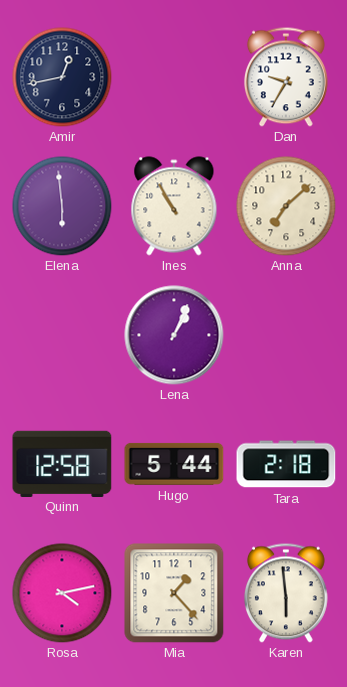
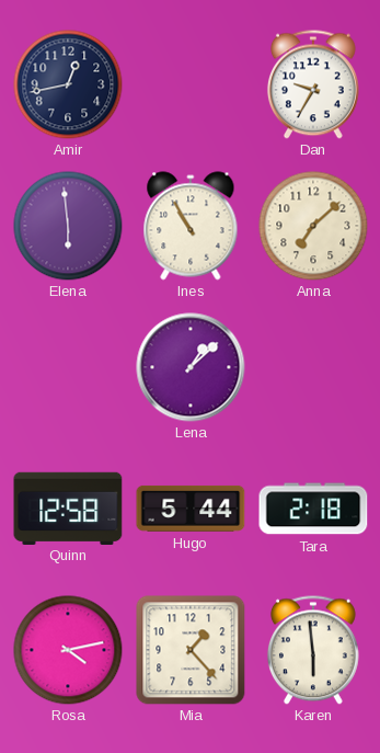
Lena: 1:04 -> 1:08 (191, 367)
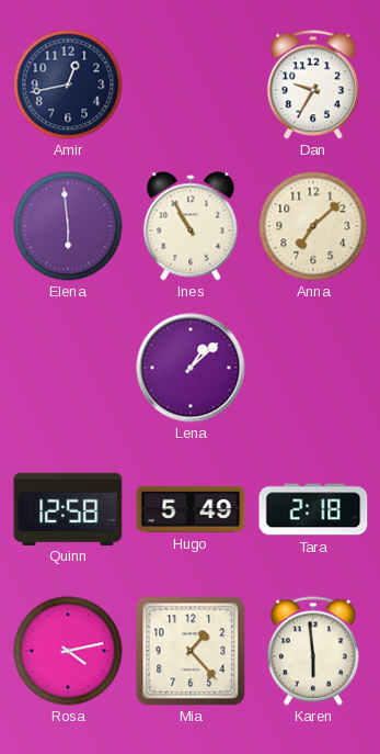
Hugo: 5:44 -> 5:49 (191, 509)
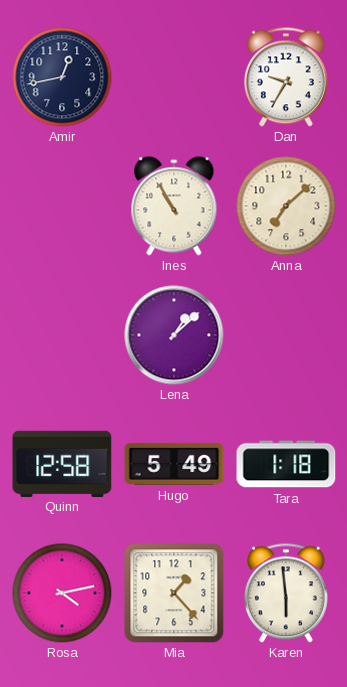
Elena: 5:59 -> none (68, 226)
Tara: 2:18 -> 1:18 (286, 464)
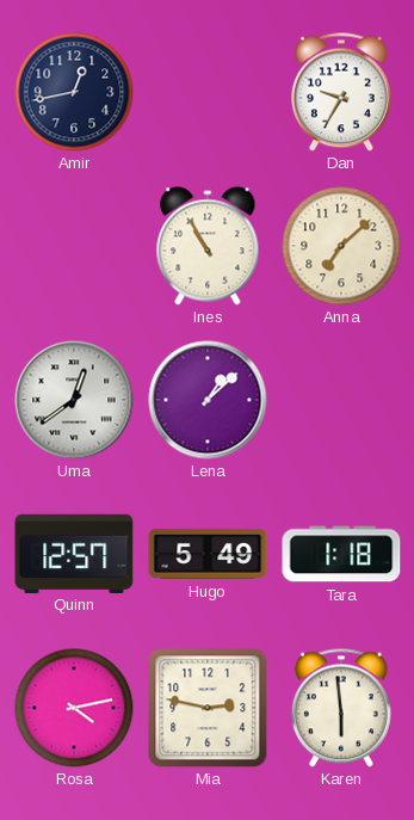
Uma: none -> 12:39 (74, 400)
Quinn: 12:58 -> 12:57 (74, 553)
Mia: 1:23 -> 2:47 (208, 708)
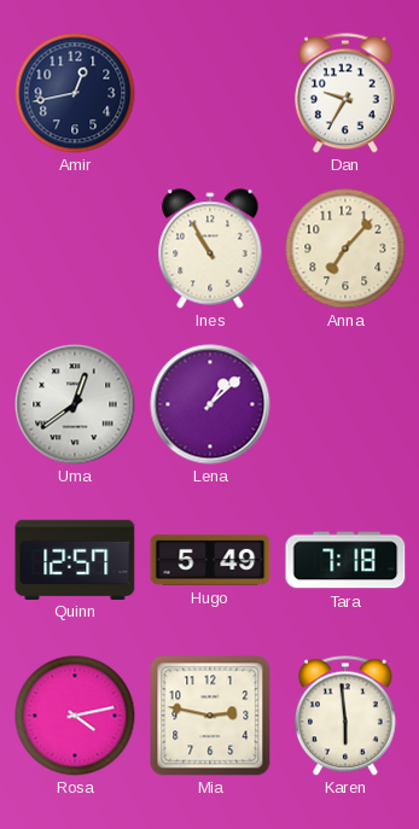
Anna: 7:08 -> 7:07 (345, 249)
Tara: 1:18 -> 7:18 (345, 560)
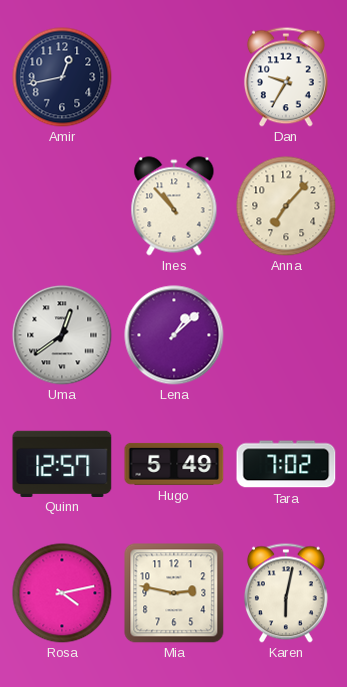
Ines: 10:55 -> 10:53 (174, 206)
Tara: 7:18 -> 7:02 (286, 464)
Karen: 5:59 -> 6:02 (286, 593)
